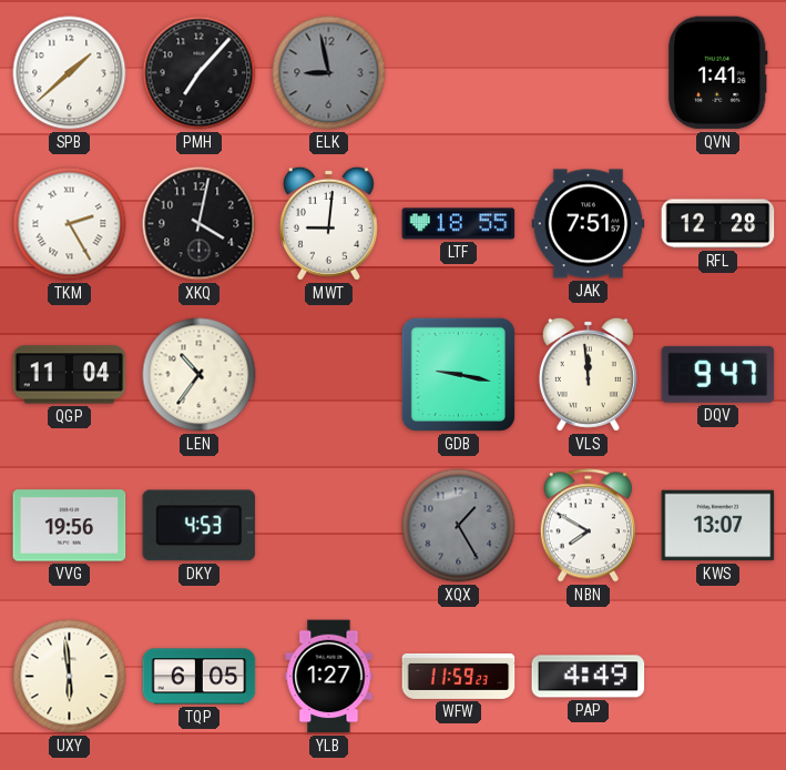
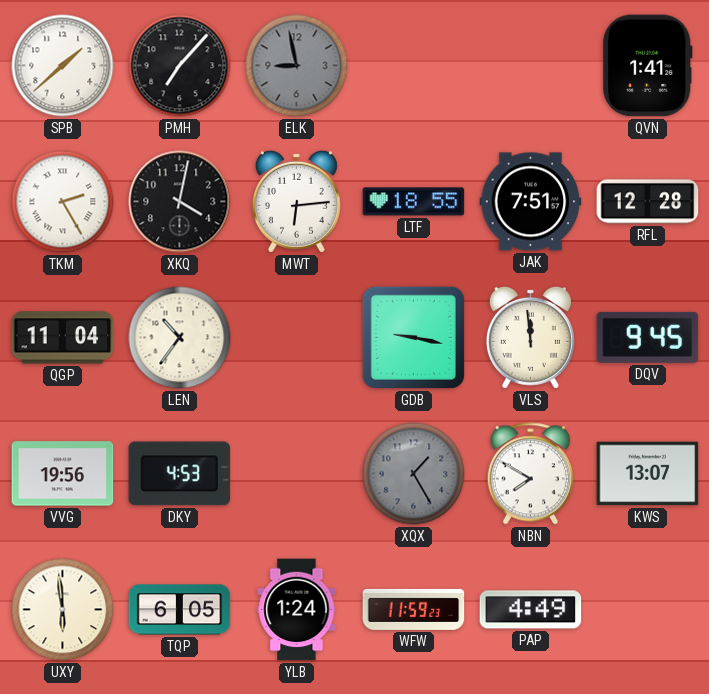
MWT: 9:01 -> 6:14 (296, 201)
DQV: 9:47 -> 9:45 (648, 337)
YLB: 1:27 -> 1:24 (297, 610)
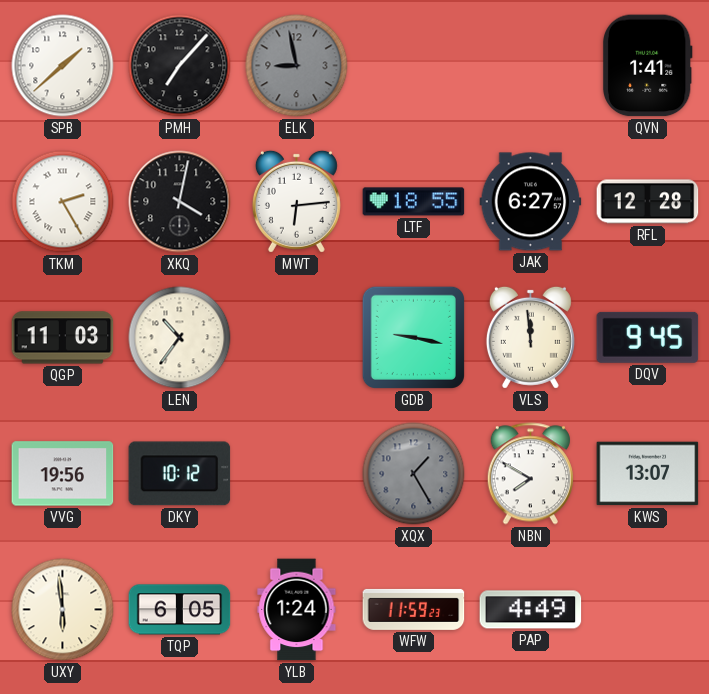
JAK: 7:51 -> 6:27 (531, 202)
QGP: 11:04 -> 11:03 (63, 338)
DKY: 4:53 -> 10:12 (180, 474)
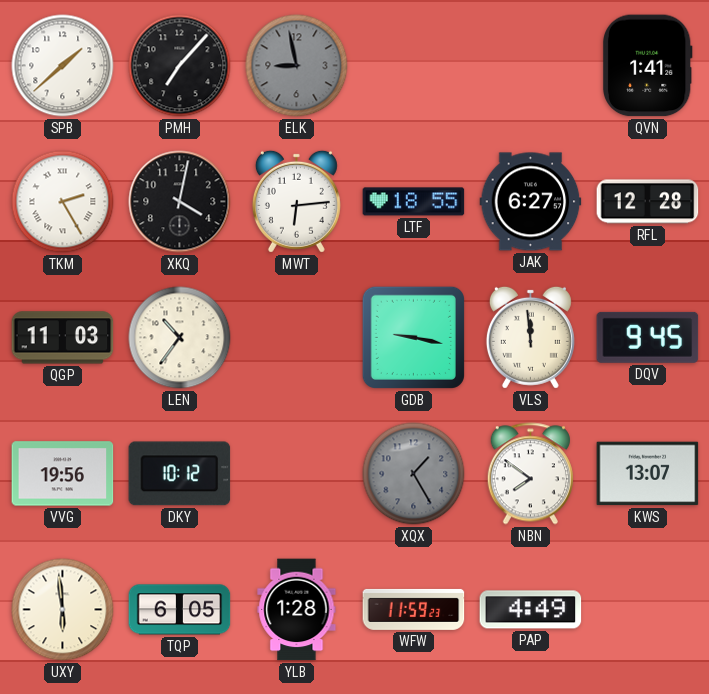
NBN: 7:50 -> 7:51 (530, 474)
YLB: 1:24 -> 1:28 (297, 610)
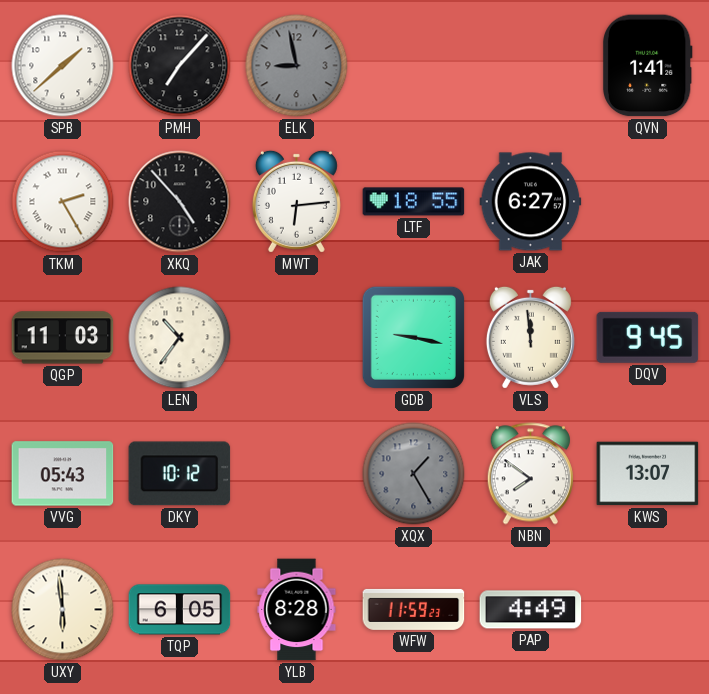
XKQ: 4:02 -> 4:53 (180, 202)
RFL: 12:28 -> none (648, 202)
VVG: 19:56 -> 05:43 (63, 474)
YLB: 1:28 -> 8:28 (297, 610)
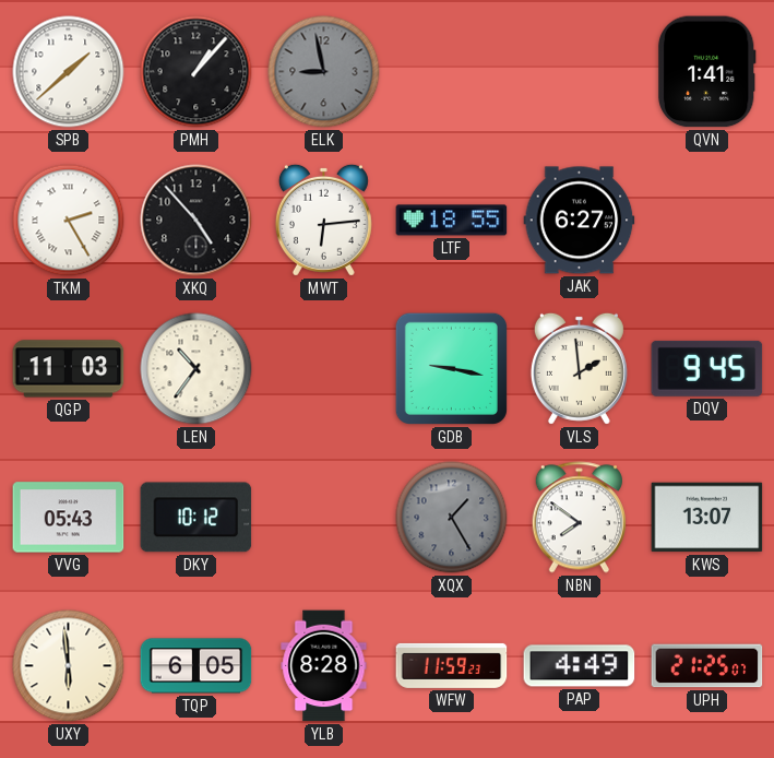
PMH: 7:07 -> 1:07 (197, 72)
VLS: 11:59 -> 1:59 (579, 368)
UPH: none -> 21:25 (707, 666)
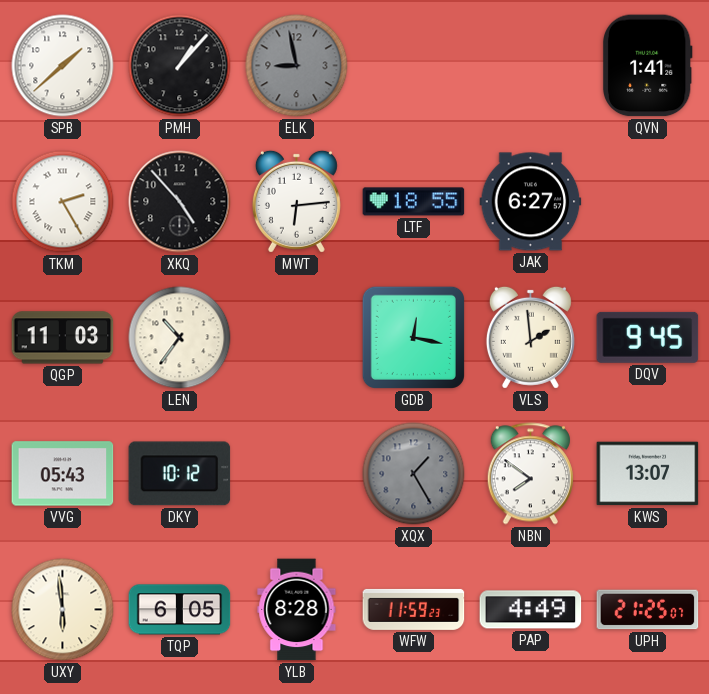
GDB: 9:17 -> 12:17 (413, 337)
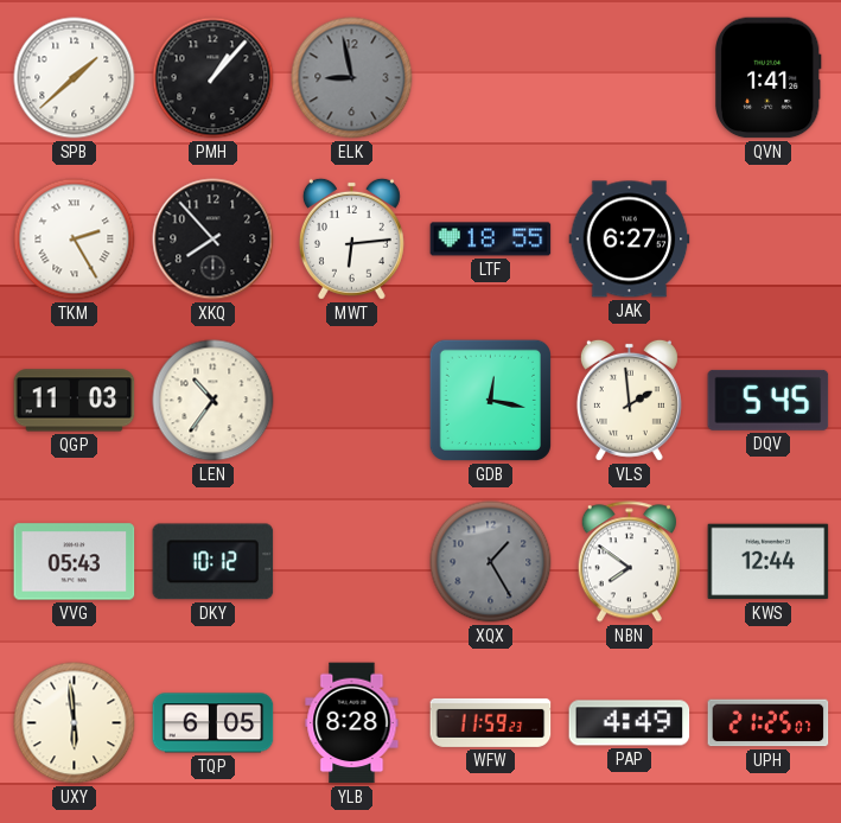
XKQ: 4:53 -> 7:53 (214, 240)
DQV: 9:45 -> 5:45 (769, 400)
KWS: 13:07 -> 12:44 (769, 562)
